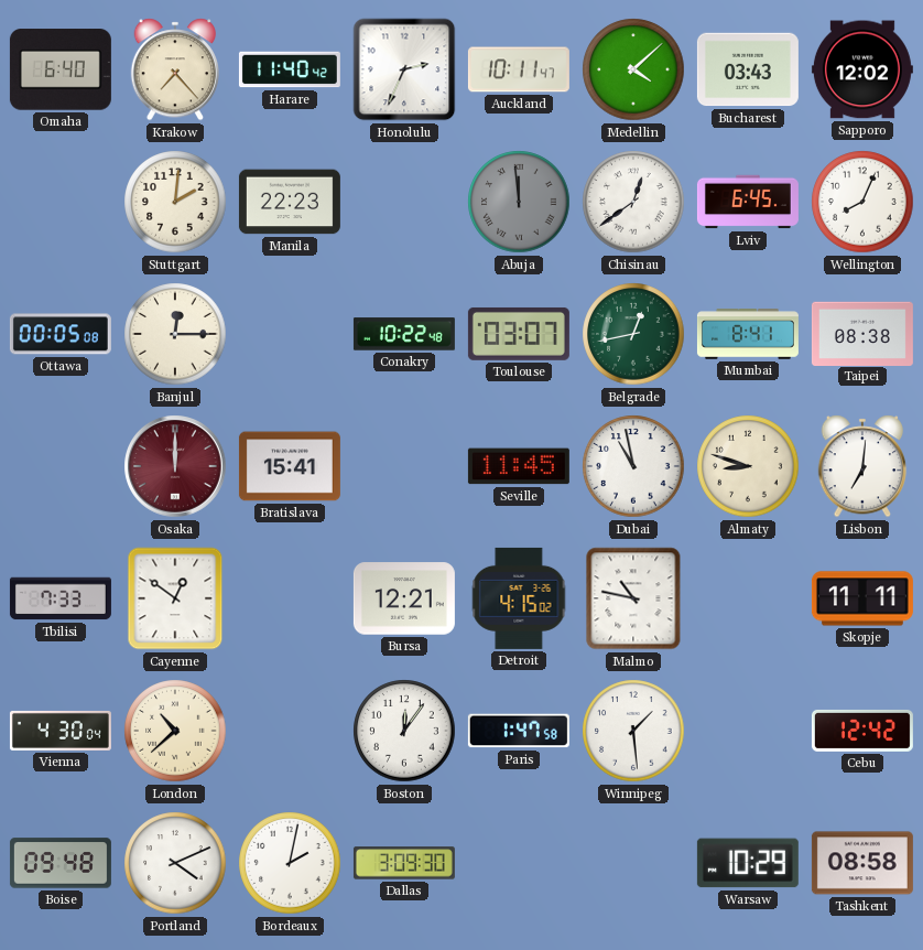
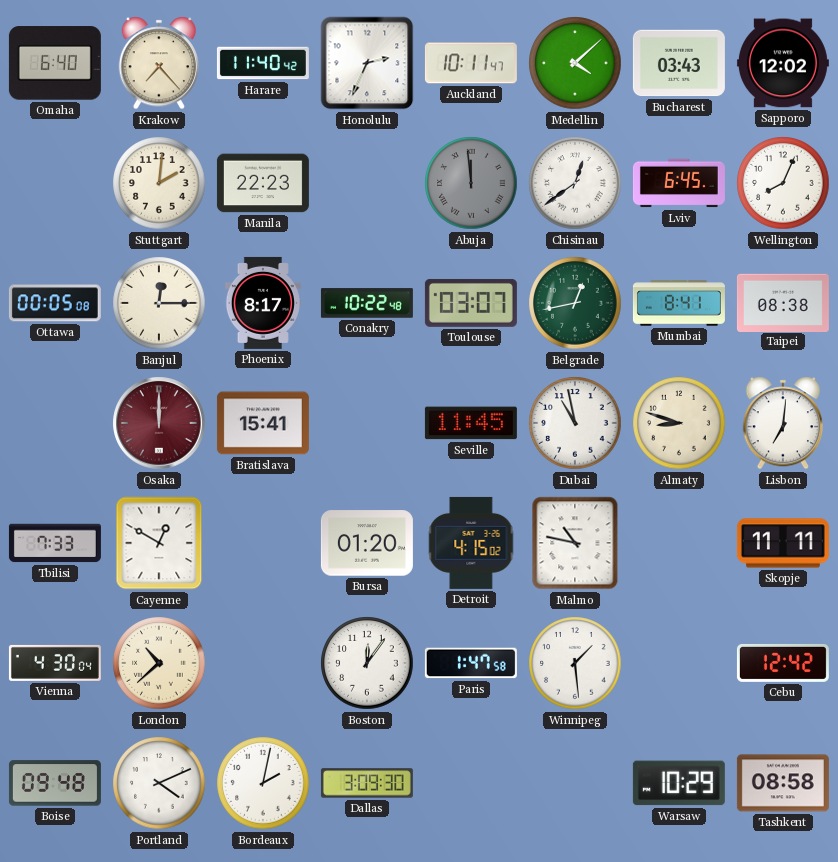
Phoenix: none -> 8:17 (263, 303)
Cayenne: 12:51 -> 12:50 (159, 543)
Bursa: 12:21 -> 01:20 (367, 543)
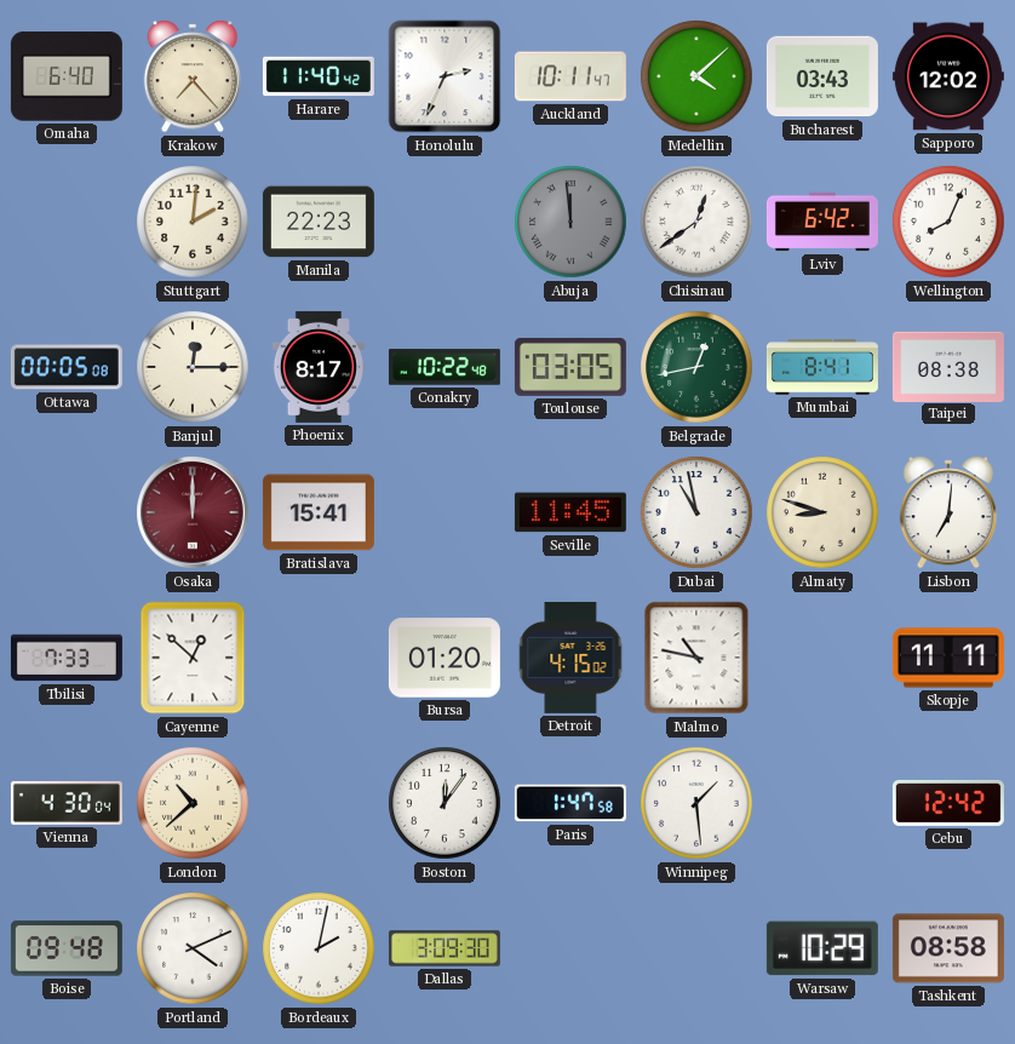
Lviv: 6:45 -> 6:42 (822, 222)
Toulouse: 03:07 -> 03:05 (570, 367)
Cayenne: 12:50 -> 12:52 (193, 658)
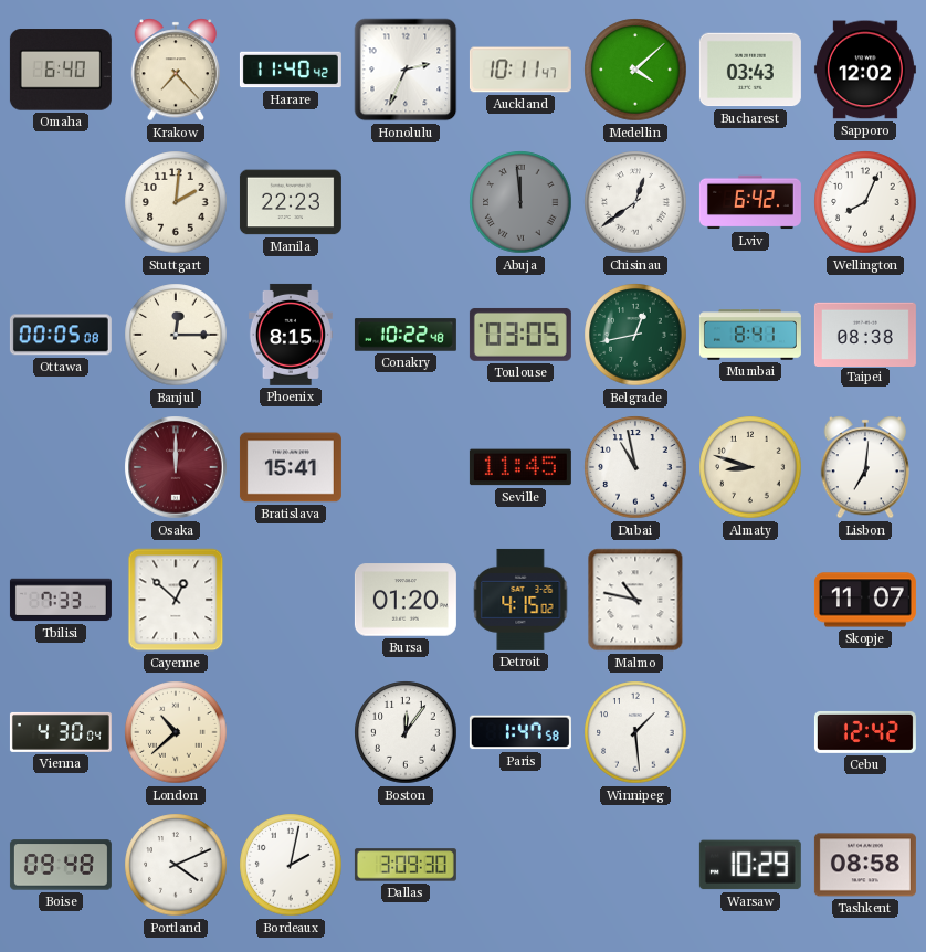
Phoenix: 8:17 -> 8:15 (291, 335)
Skopje: 11:11 -> 11:07 (865, 600)
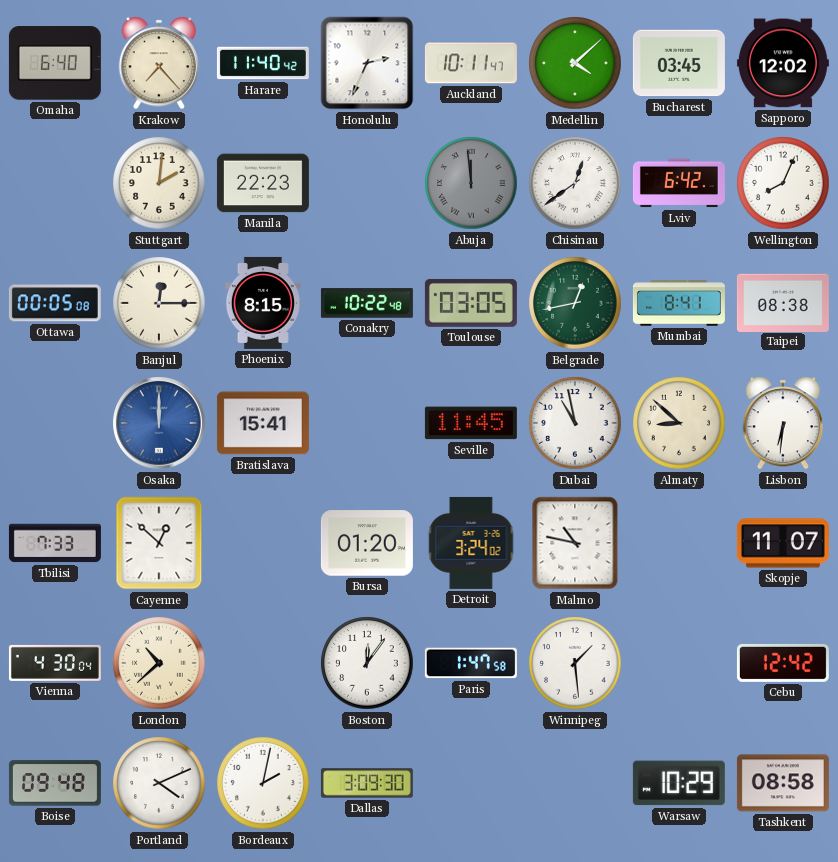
Bucharest: 03:43 -> 03:45 (679, 63)
Osaka dial: burgundy -> blue (159, 423)
Almaty: 8:48 -> 8:52 (679, 423)
Lisbon: 7:01 -> 6:31 (783, 423)
Detroit: 4:15 -> 3:24 (471, 543)
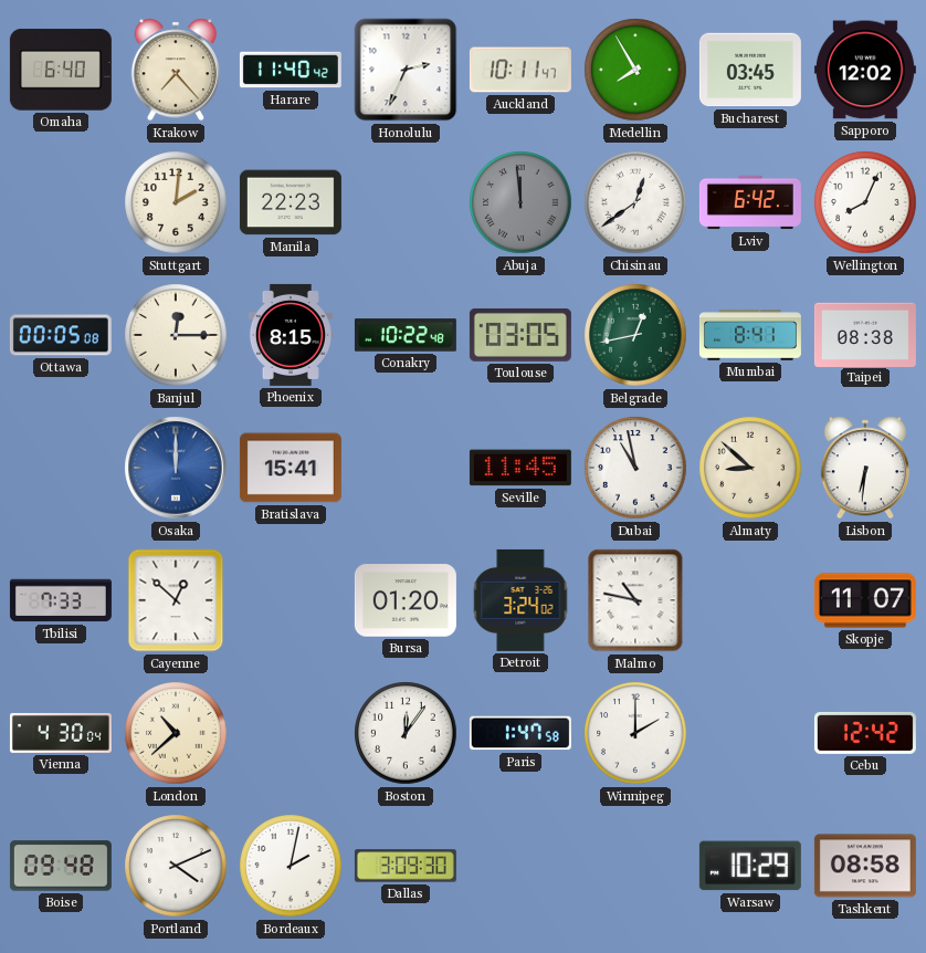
Medellin: 4:08 -> 7:55 (635, 70)
Winnipeg: 1:29 -> 2:00 (635, 733)
